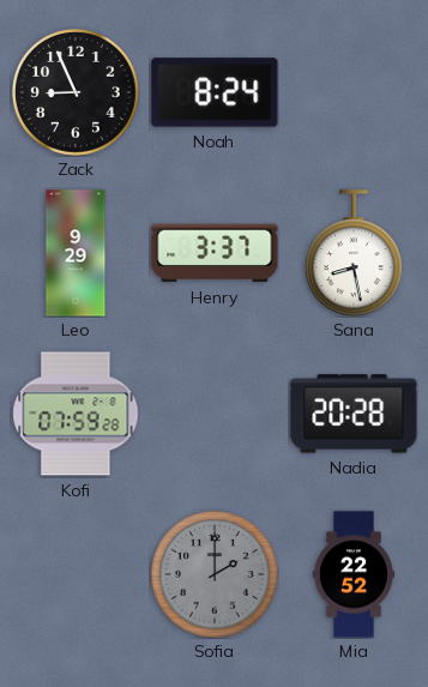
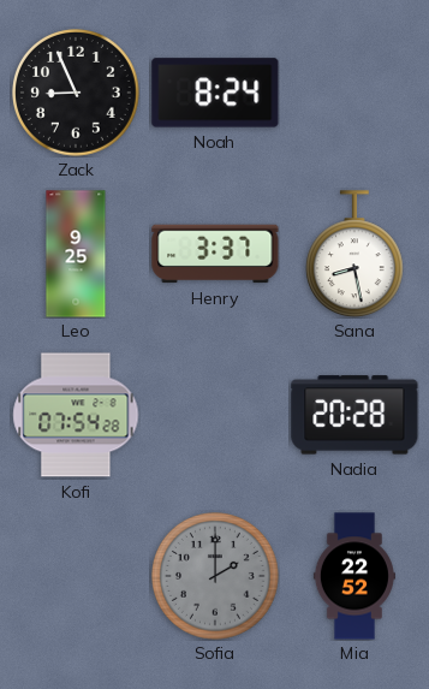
Leo: 9:29 -> 9:25 (76, 254)
Kofi: 07:59 -> 07:54 (76, 415)
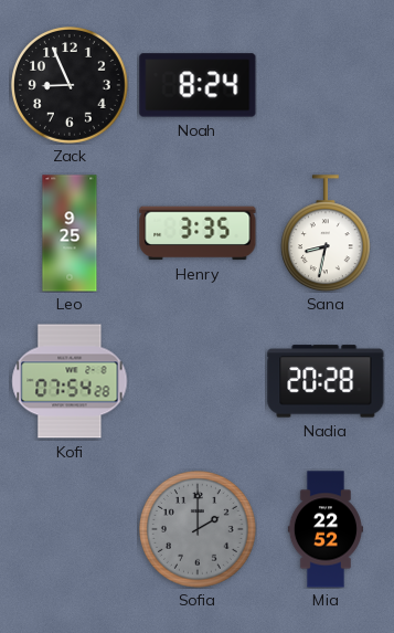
Henry: 3:37 -> 3:35 (198, 233)
Sana: 8:28 -> 8:32 (326, 233)
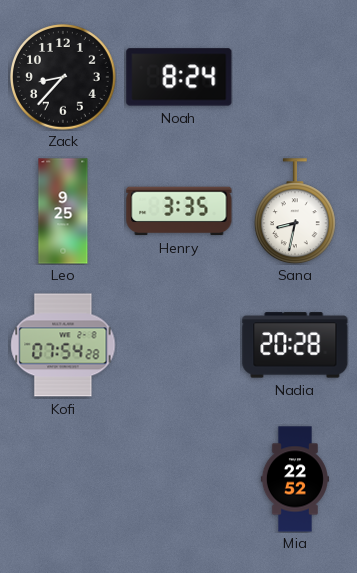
Zack: 8:56 -> 8:37 (64, 78)
Sofia: 2:00 -> none (199, 530)
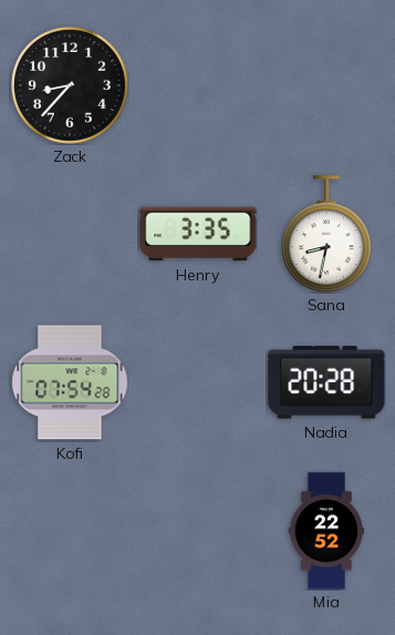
Noah: 8:24 -> none (179, 77)
Leo: 9:25 -> none (63, 211)
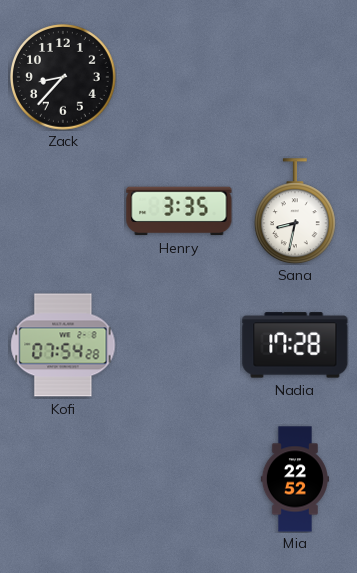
Nadia: 20:28 -> 17:28 (295, 345)
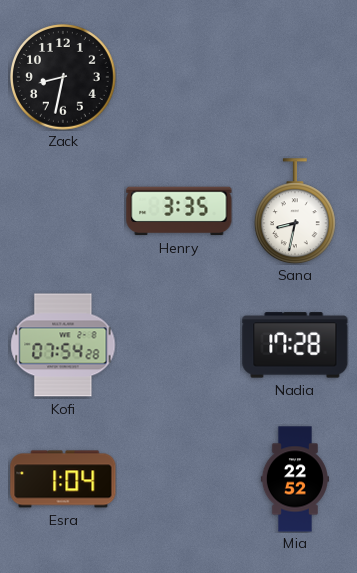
Zack: 8:37 -> 8:32 (64, 78)
Esra: none -> 1:04 (63, 479)
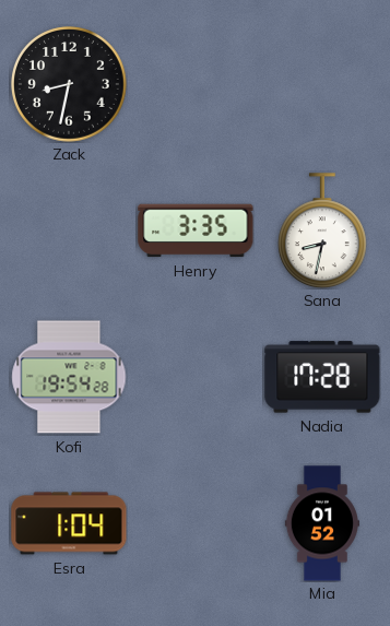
Kofi: 07:54 -> 19:54 (69, 377)
Mia: 22:52 -> 01:52 (322, 523)
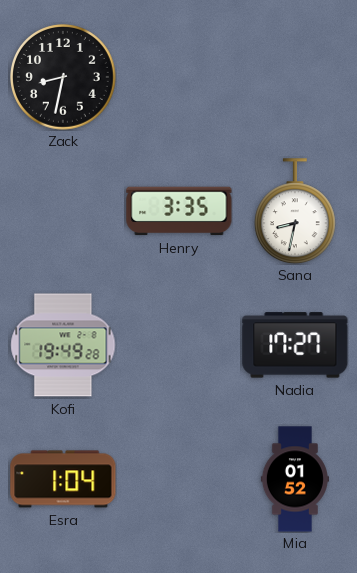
Kofi: 19:54 -> 19:49 (63, 345)
Nadia: 17:28 -> 17:27 (295, 345)
